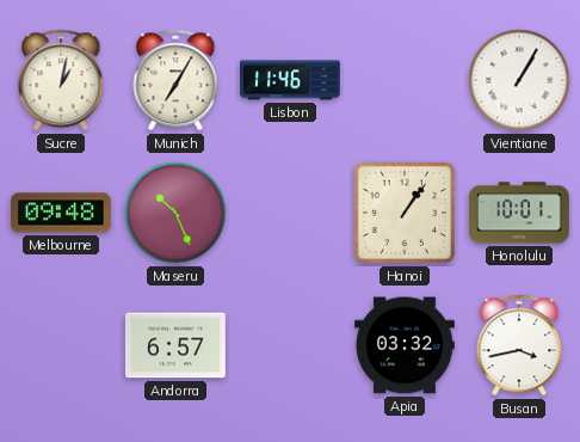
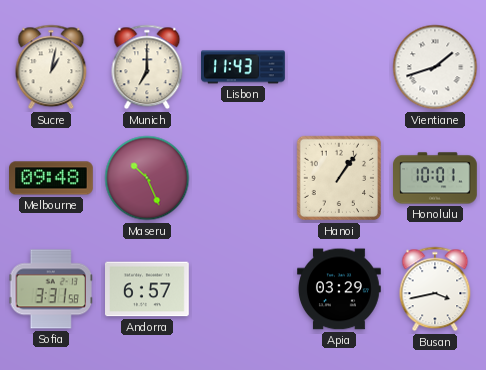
Munich: 7:05 -> 7:00 (147, 67)
Lisbon: 11:46 -> 11:43 (244, 67)
Vientiane: 1:05 -> 1:42 (435, 67)
Sofia: none -> 3:31 (50, 289)
Apia: 03:32 -> 03:29 (340, 289)
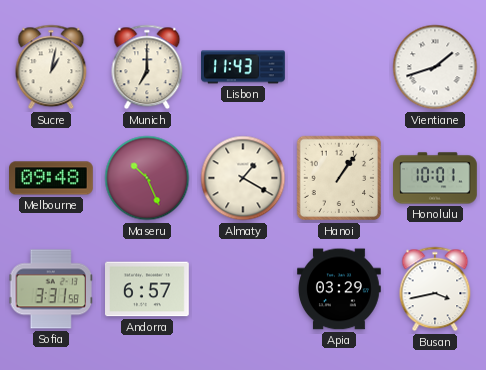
Almaty: none -> 1:20 (243, 178)
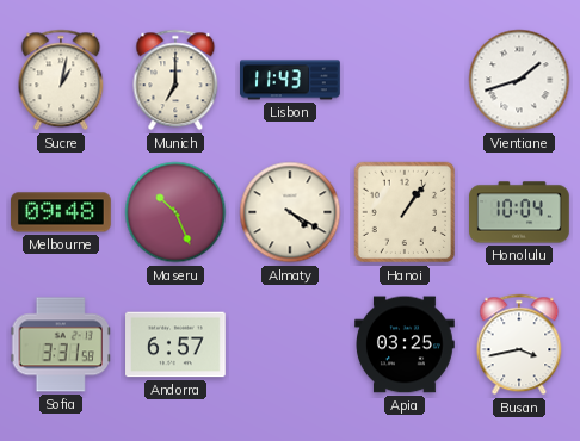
Almaty: 1:20 -> 4:20 (290, 212)
Honolulu: 10:01 -> 10:04 (520, 212)
Apia: 03:29 -> 03:25 (406, 344)
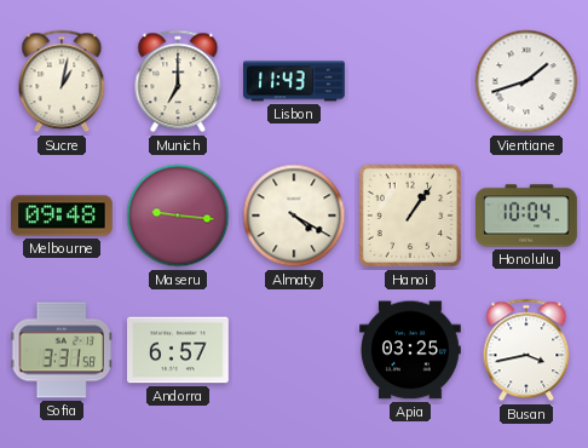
Maseru: 10:26 -> 9:16 (178, 216)
